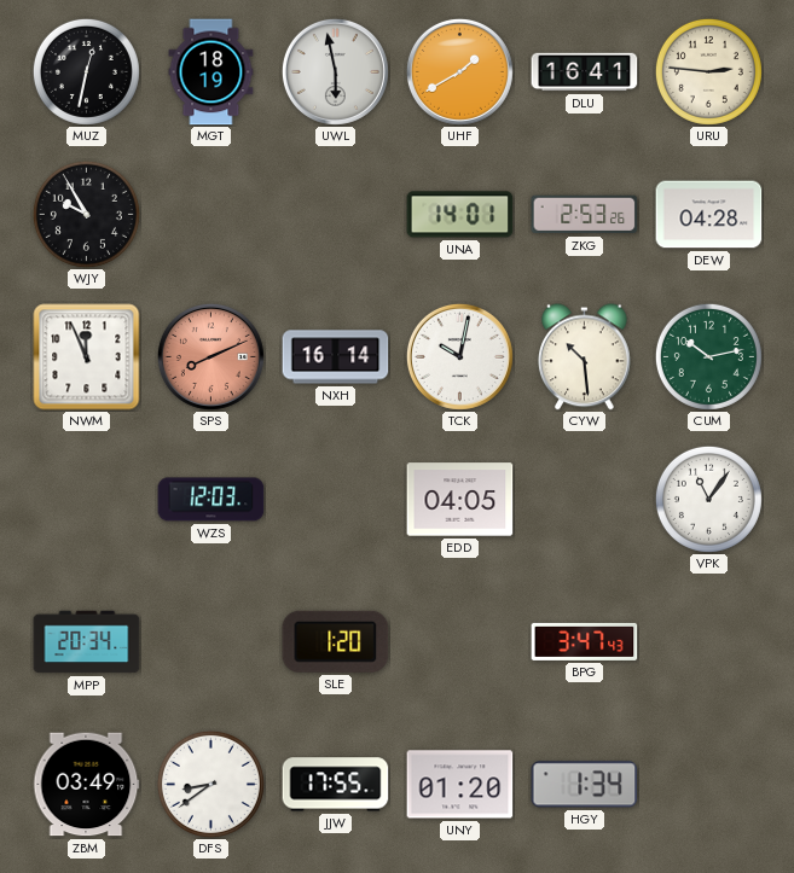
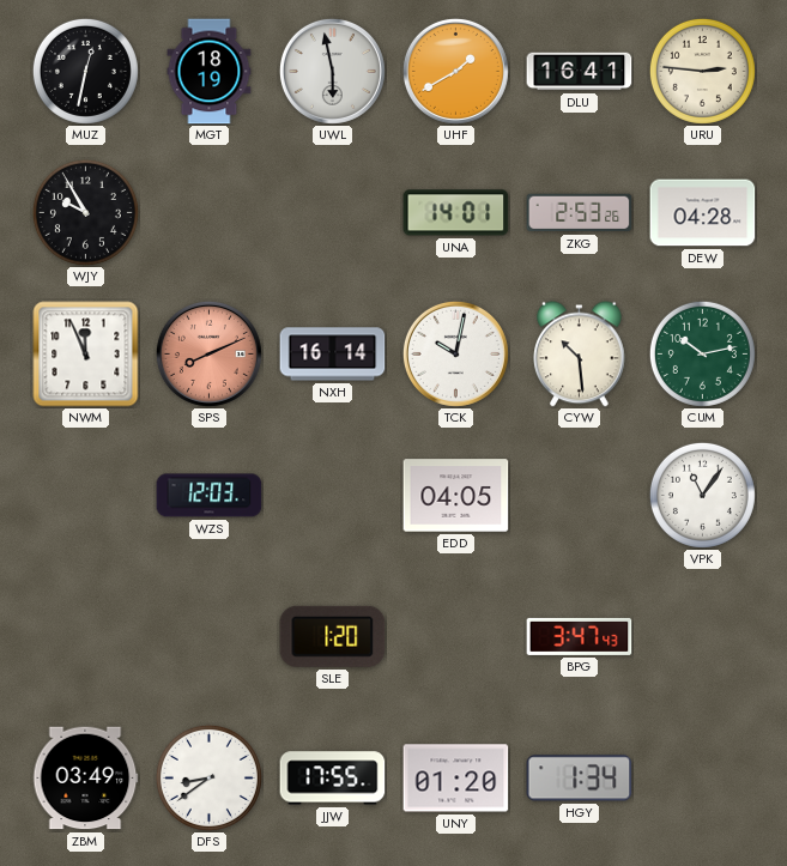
MPP: 20:34 -> none (87, 642)
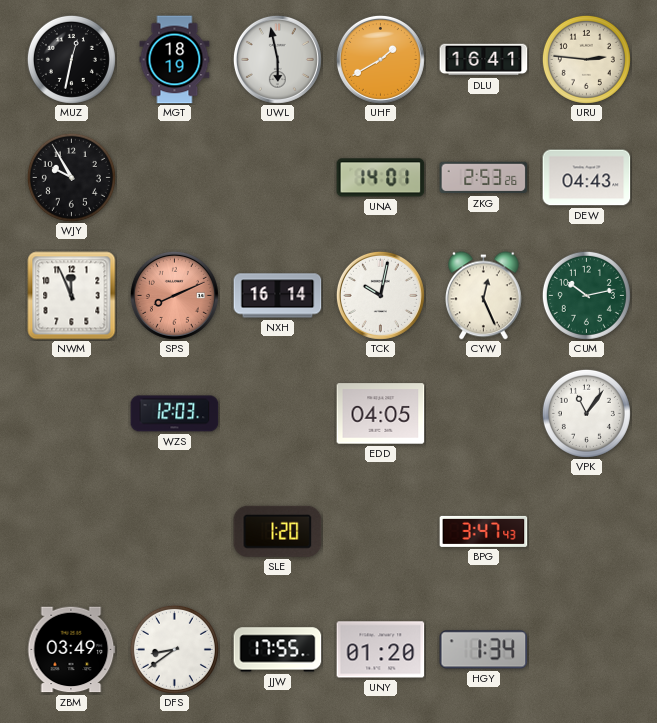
DEW: 04:28 -> 04:43 (587, 178)
CYW: 10:29 -> 12:26 (484, 296)
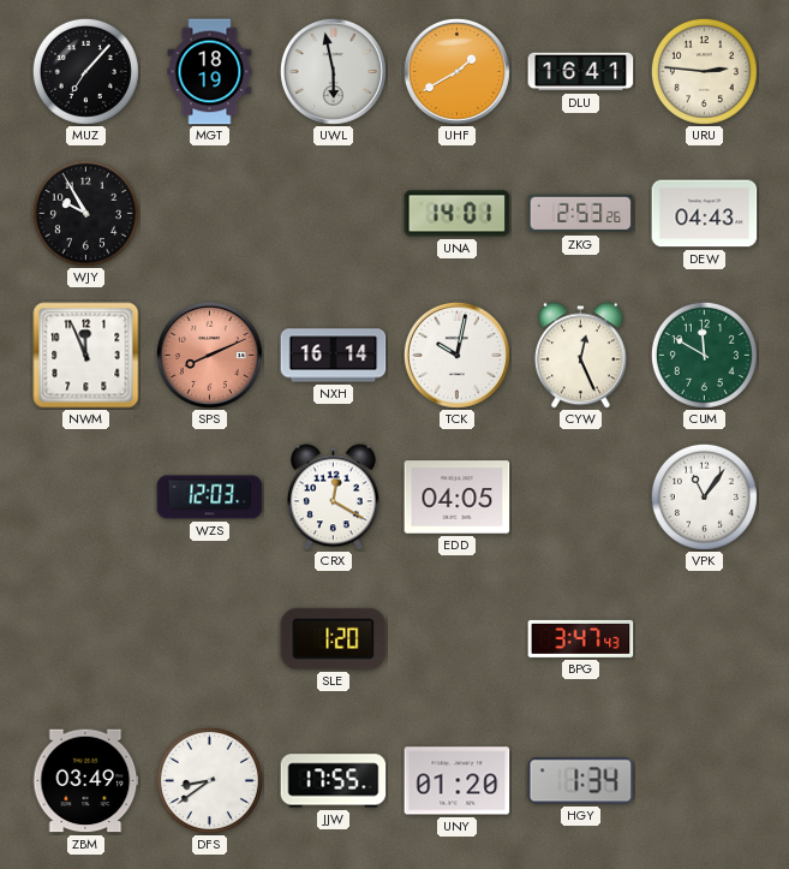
MUZ: 12:32 -> 7:07 (85, 71)
CUM: 10:13 -> 11:50 (704, 355)
CRX: none -> 12:20 (334, 498)
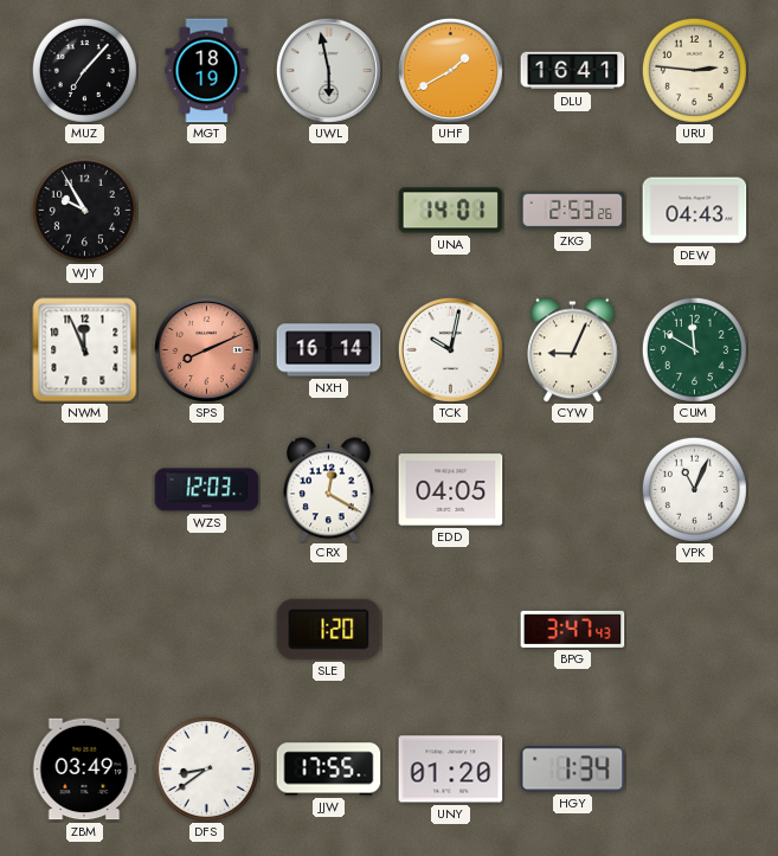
CYW: 12:26 -> 9:04 (573, 350)
VPK: 11:06 -> 11:04 (694, 489)
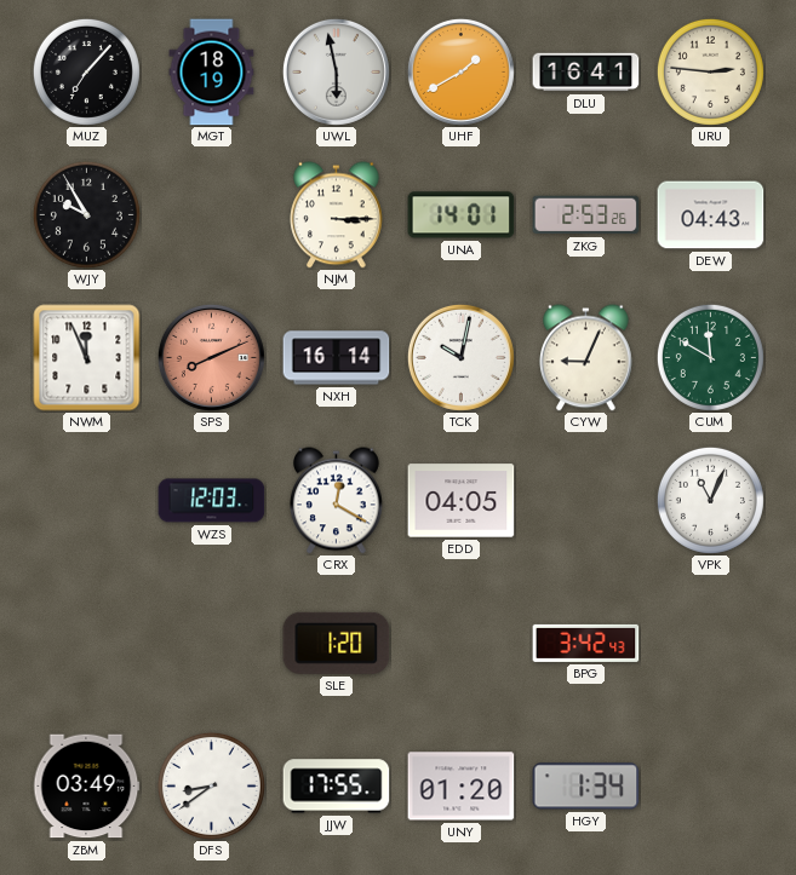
NJM: none -> 3:15 (337, 215)
BPG: 3:47 -> 3:42 (586, 643)
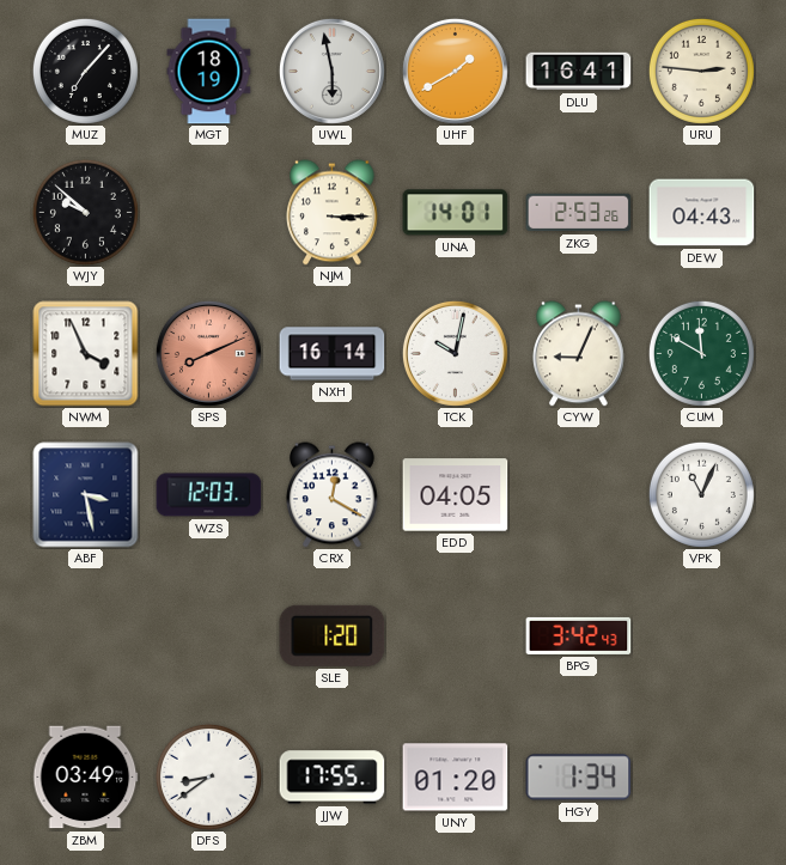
WJY: 9:55 -> 9:52 (85, 212)
NWM: 11:56 -> 3:56 (86, 354)
ABF: none -> 3:28 (86, 495)
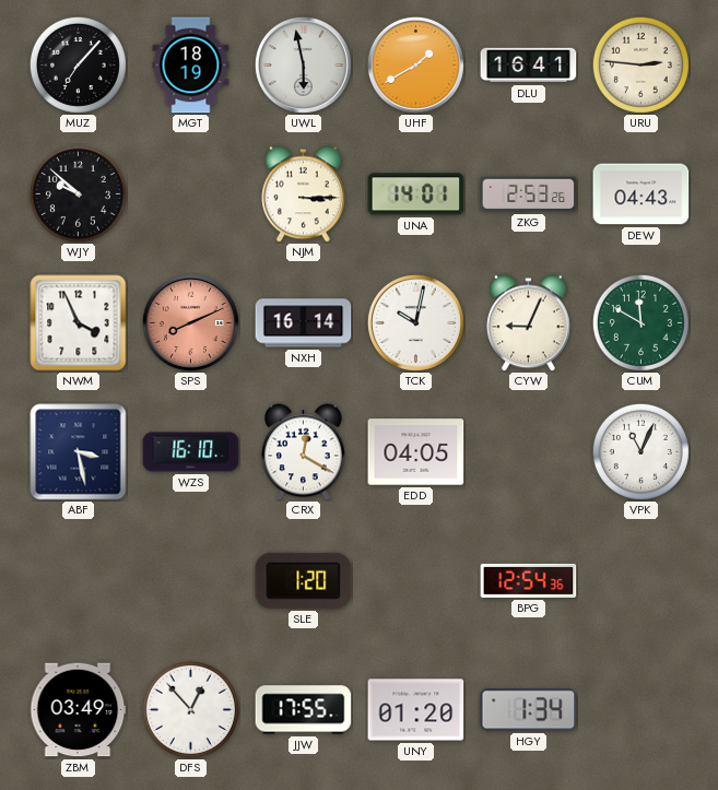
WZS: 12:03 -> 16:10 (191, 452)
BPG: 3:42 -> 12:54 (529, 580)
DFS: 8:39 -> 12:53 (190, 709)
